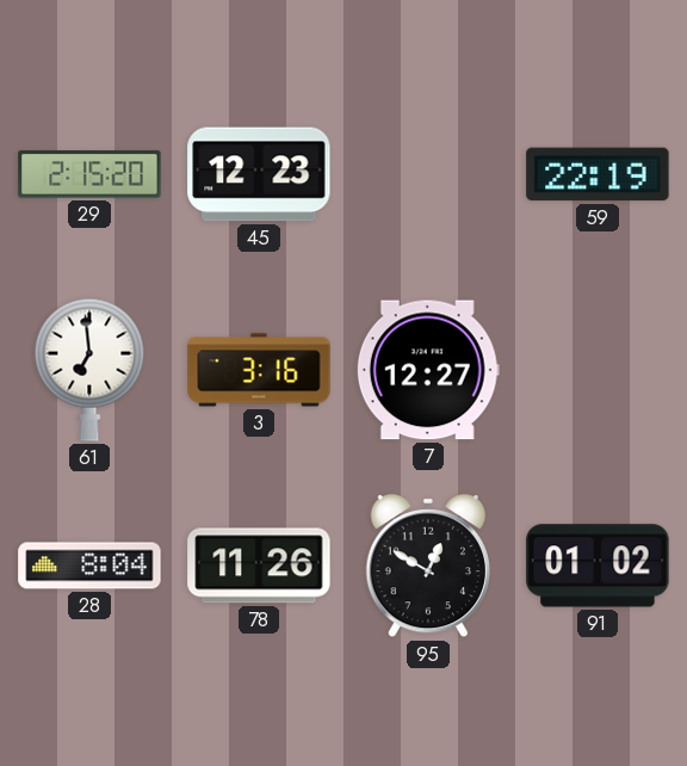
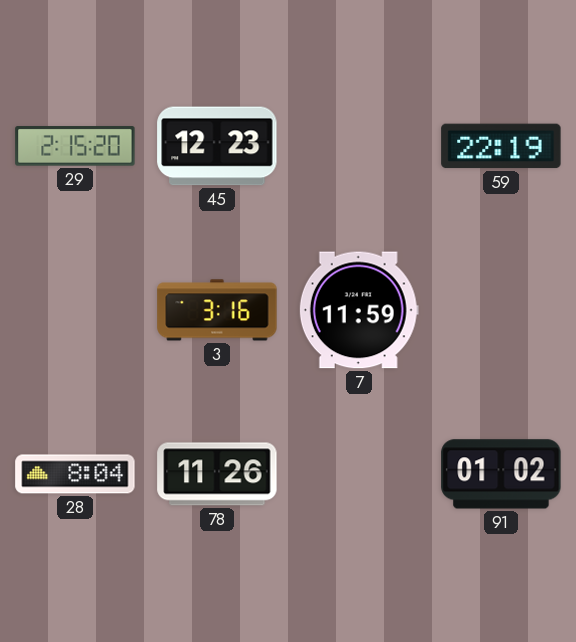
61: 6:59 -> none (89, 370)
7: 12:27 -> 11:59 (359, 310)
95: 12:50 -> none (427, 566)
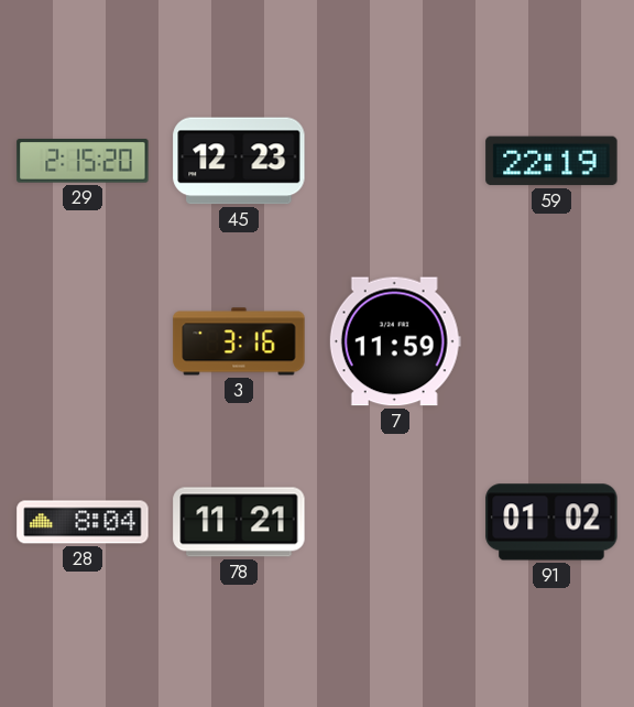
78: 11:26 -> 11:21 (239, 522)
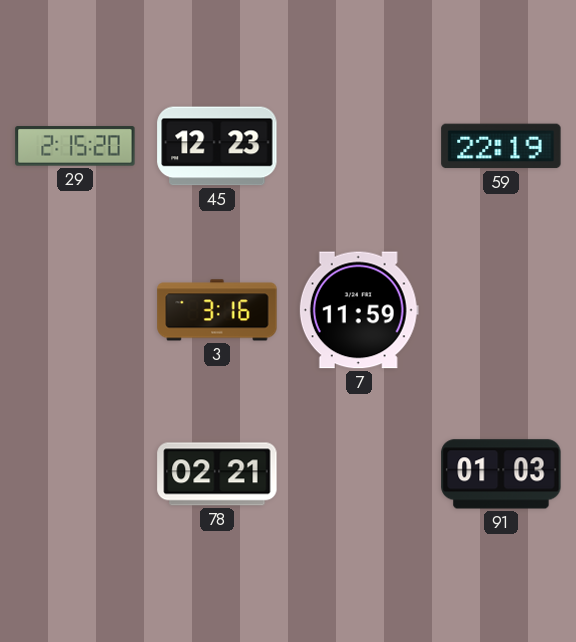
28: 8:04 -> none (83, 522)
78: 11:21 -> 02:21 (217, 474)
91: 01:02 -> 01:03 (501, 474)
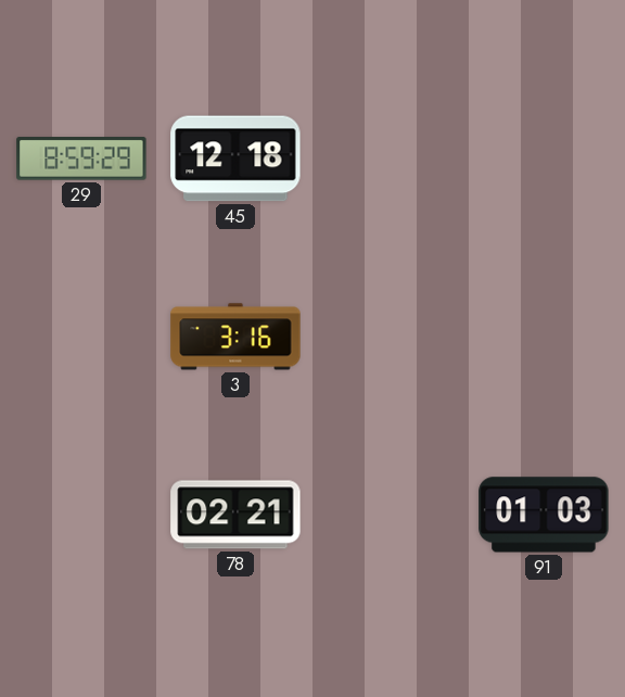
29: 2:15 -> 8:59 (81, 159)
45: 12:23 -> 12:18 (235, 159)
59: 22:19 -> none (501, 146)
7: 11:59 -> none (359, 310)
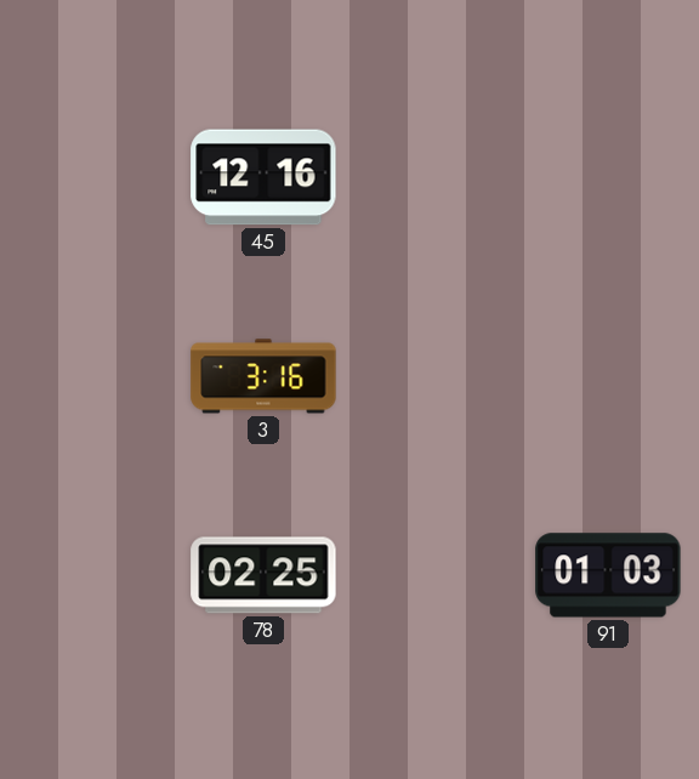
29: 8:59 -> none (81, 159)
45: 12:18 -> 12:16 (263, 177)
78: 02:21 -> 02:25 (263, 575)
